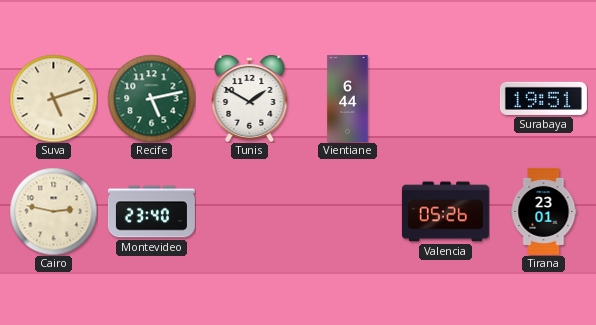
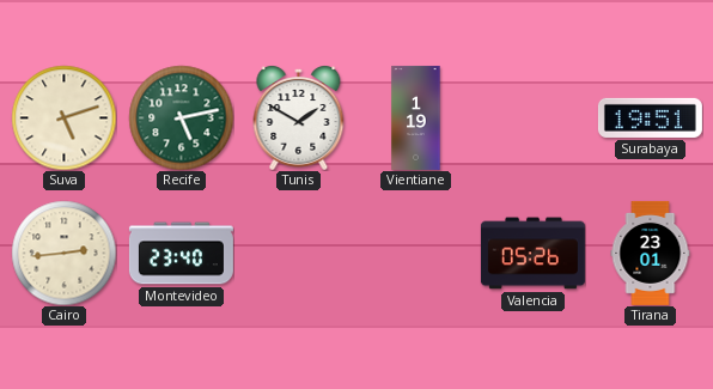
Vientiane: 6:44 -> 1:19 (416, 117)
Cairo: 2:47 -> 2:44 (63, 253)
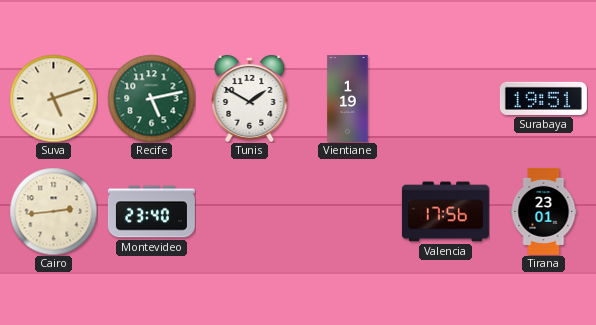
Valencia: 05:26 -> 17:56 (445, 212)
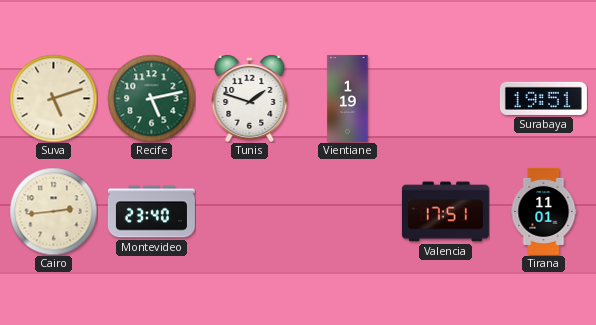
Tunis: 1:50 -> 1:48 (250, 99)
Valencia: 17:56 -> 17:51 (445, 212)
Tirana: 23:01 -> 11:01 (544, 211)
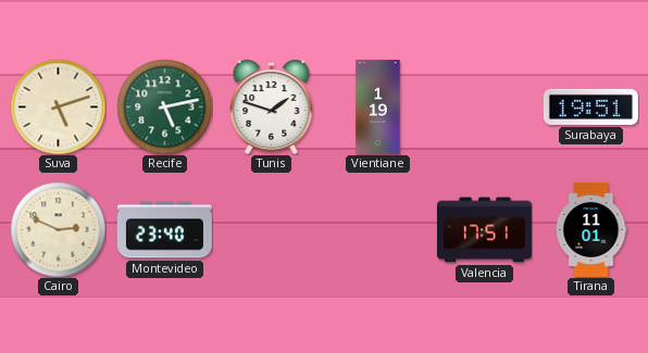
Cairo: 2:44 -> 2:49 (58, 229)
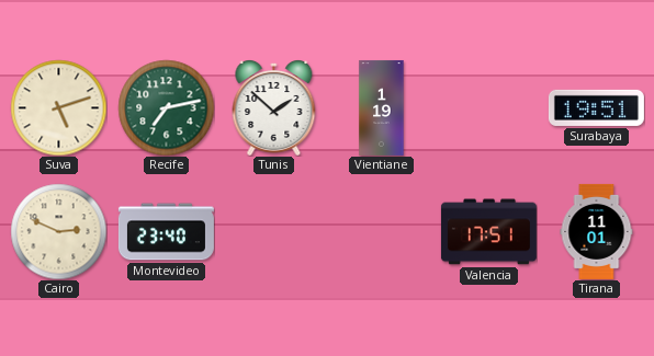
Recife: 5:13 -> 7:13 (166, 107)
Tunis: 1:48 -> 1:52 (274, 108)
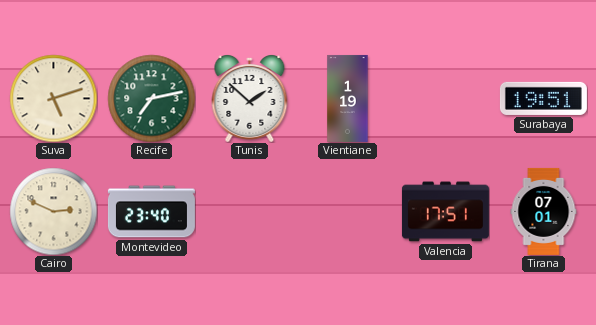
Tirana: 11:01 -> 07:01 (544, 211)
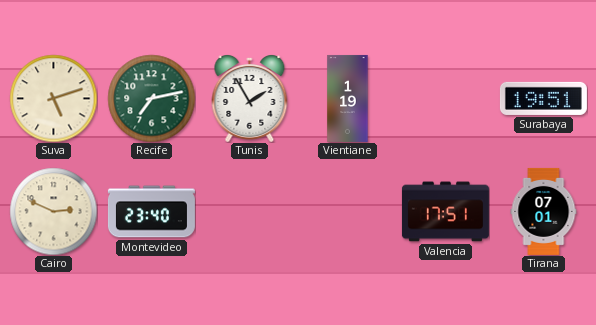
Tunis: 1:52 -> 1:55 (250, 99)
